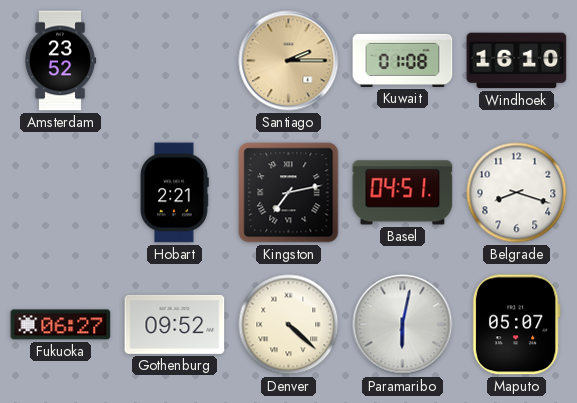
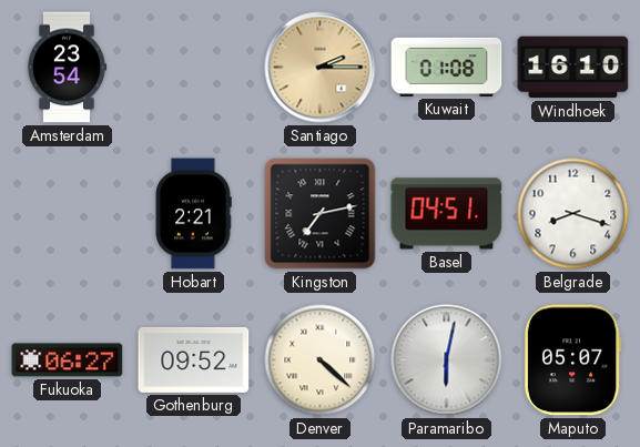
Amsterdam: 23:52 -> 23:54 (67, 68)
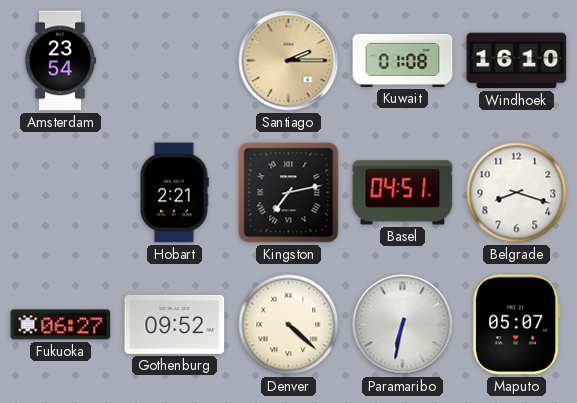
Paramaribo: 6:02 -> 6:32 (403, 325)
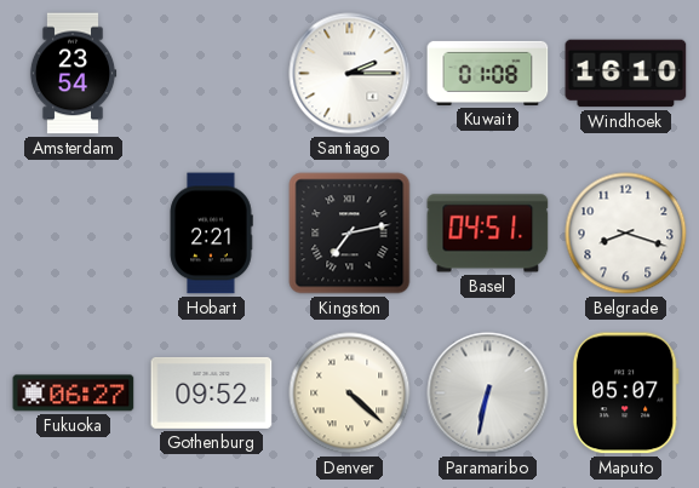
Santiago dial: champagne -> white (350, 74)
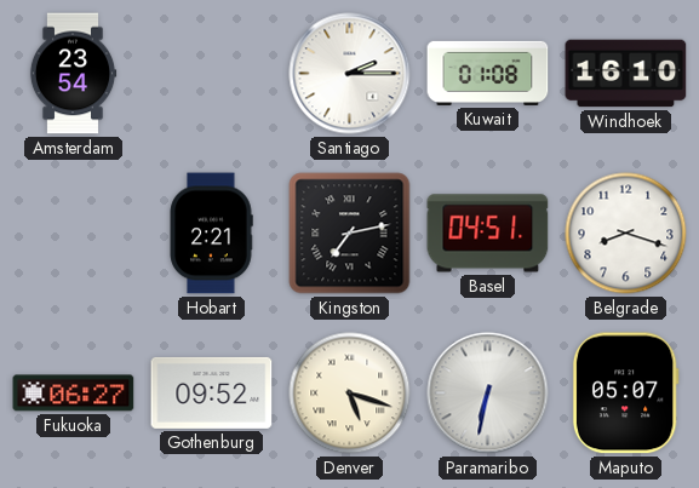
Denver: 4:22 -> 5:18 (350, 394)
